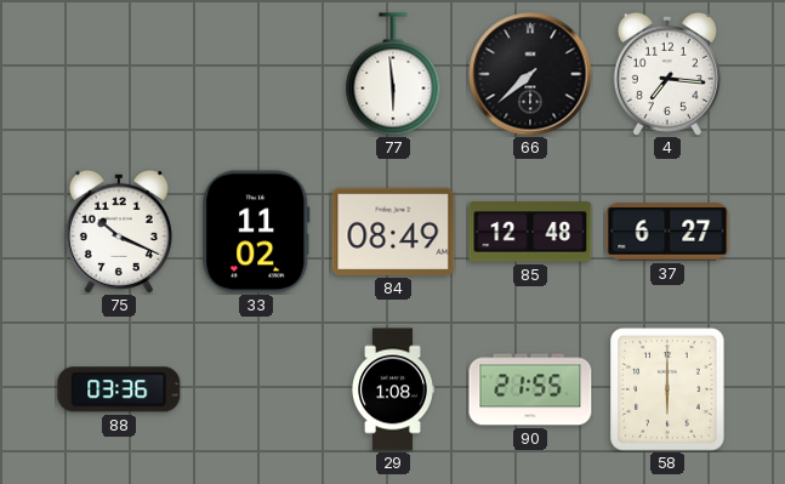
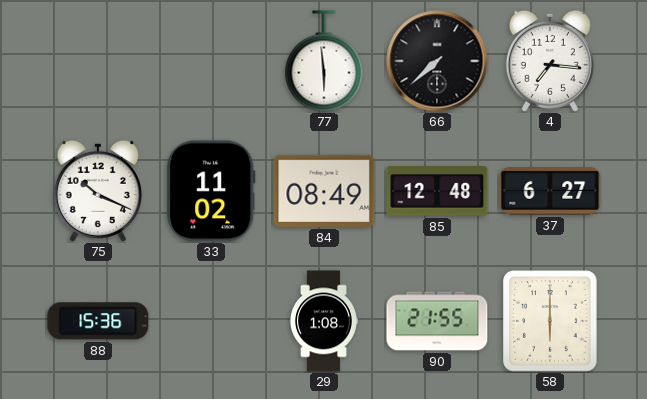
88: 03:36 -> 15:36 (98, 321)
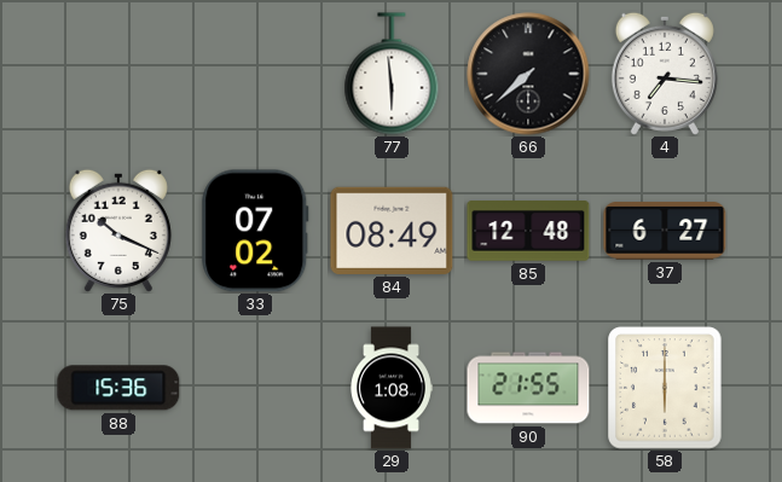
33: 11:02 -> 07:02 (255, 231)
